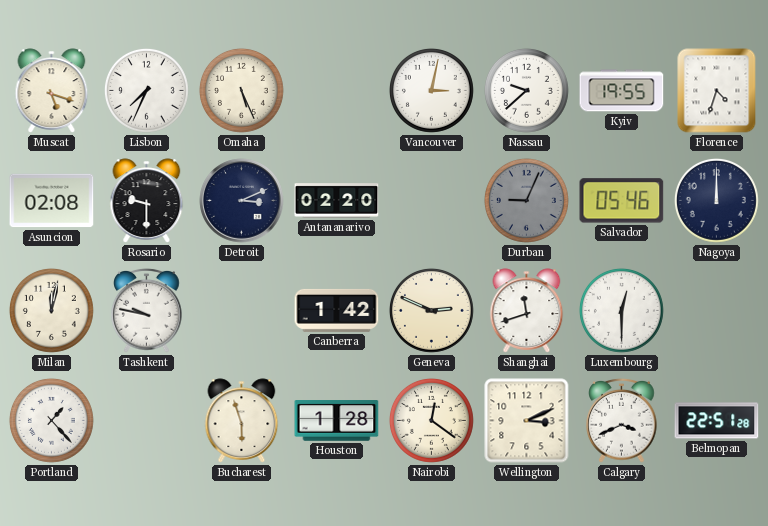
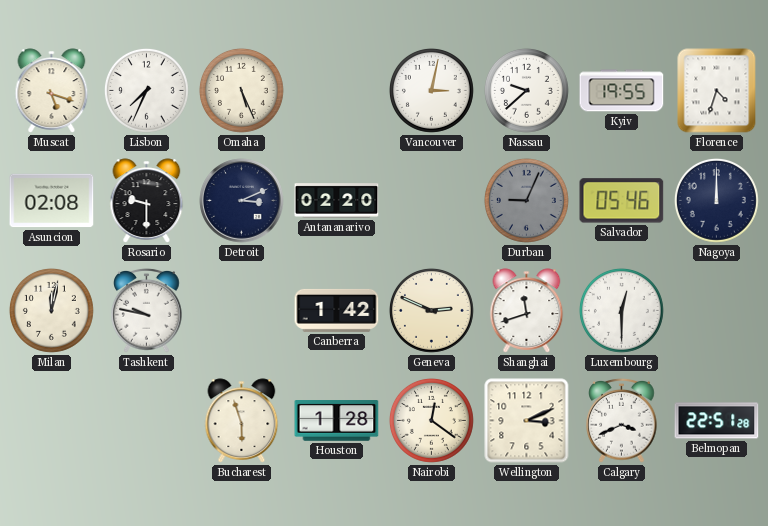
Portland: 1:23 -> none (51, 420)
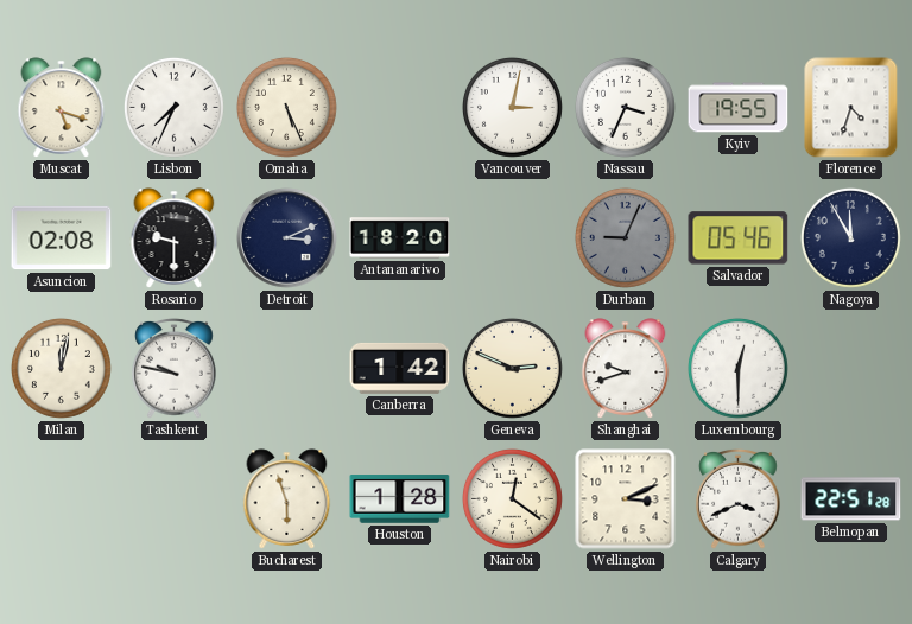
Nassau: 9:38 -> 3:34 (625, 107)
Antananarivo: 02:20 -> 18:20 (400, 238)
Nagoya: 12:00 -> 11:55 (850, 237)
Shanghai: 11:42 -> 9:42 (626, 369)
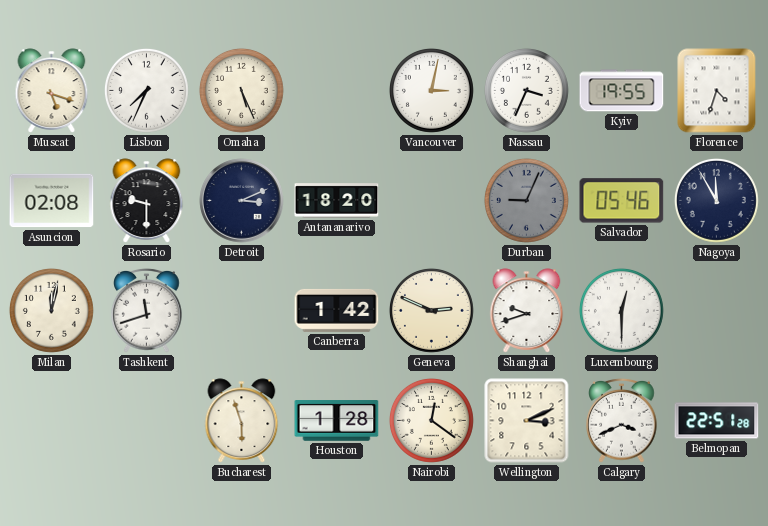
Tashkent: 9:47 -> 11:42 (147, 310)
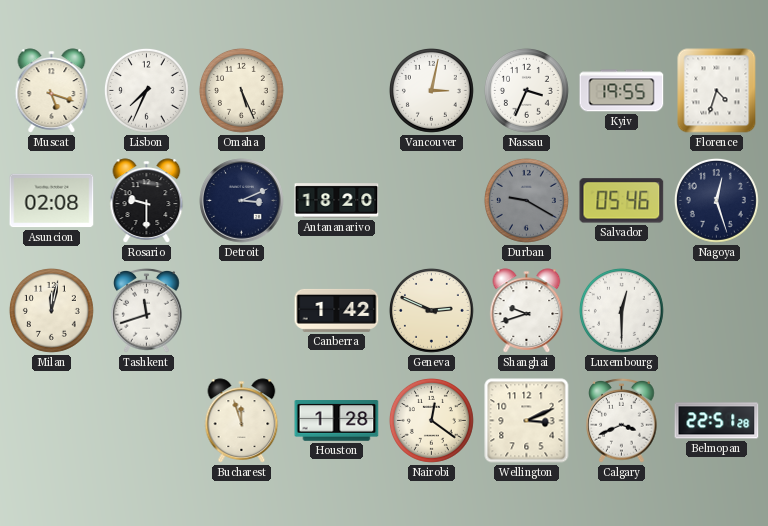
Durban: 9:04 -> 9:20 (526, 200)
Nagoya: 11:55 -> 12:27 (716, 200)
Bucharest: 5:57 -> 11:57 (242, 421)
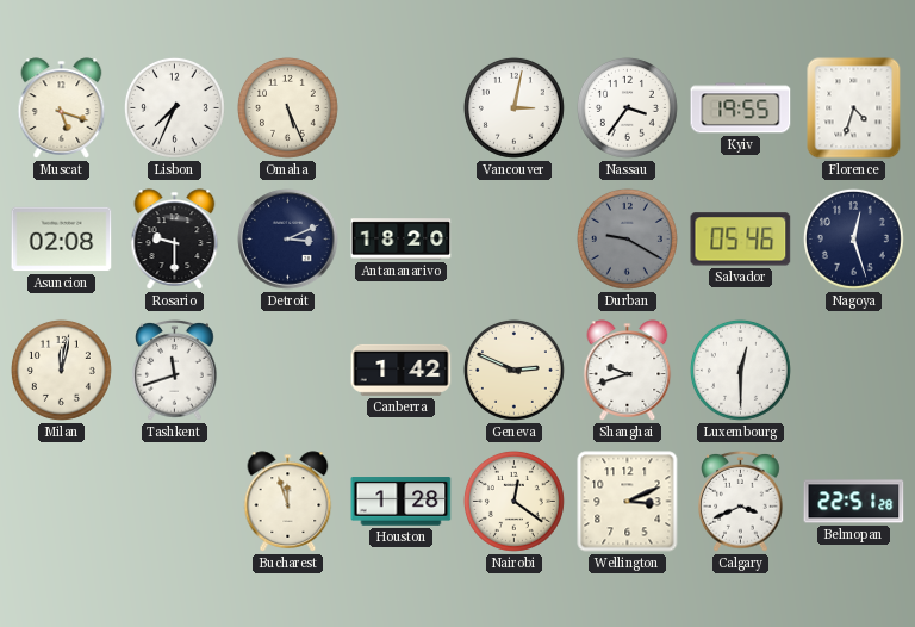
Nassau: 3:34 -> 3:36 (627, 107)
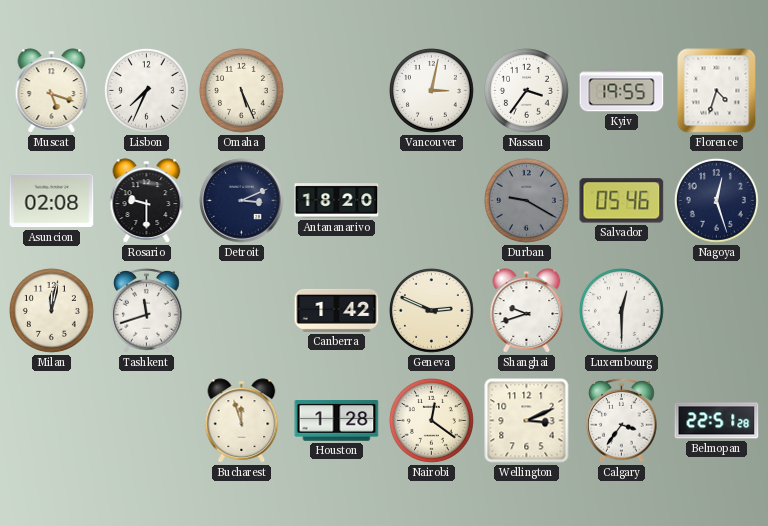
Calgary: 3:41 -> 3:36 (622, 420)
